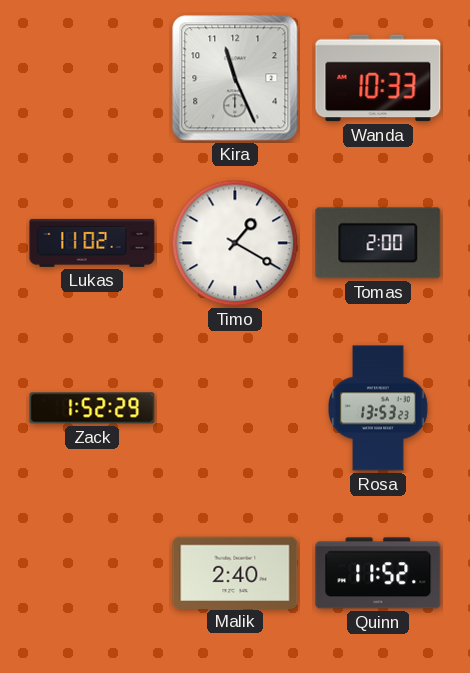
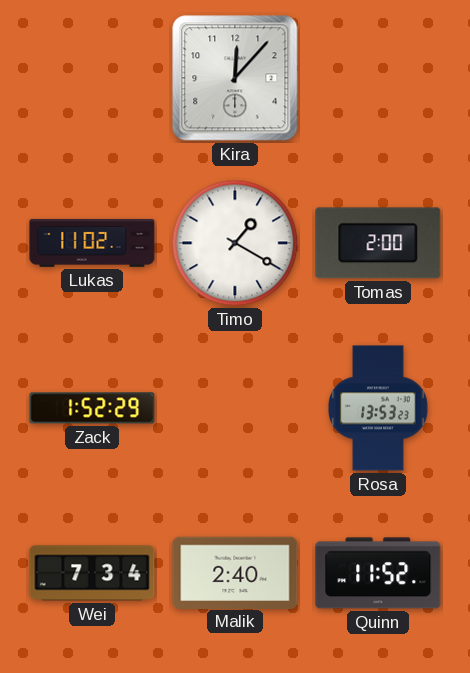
Kira: 11:26 -> 12:07 (235, 78)
Wanda: 10:33 -> none (378, 78)
Wei: none -> 7:34 (92, 573)
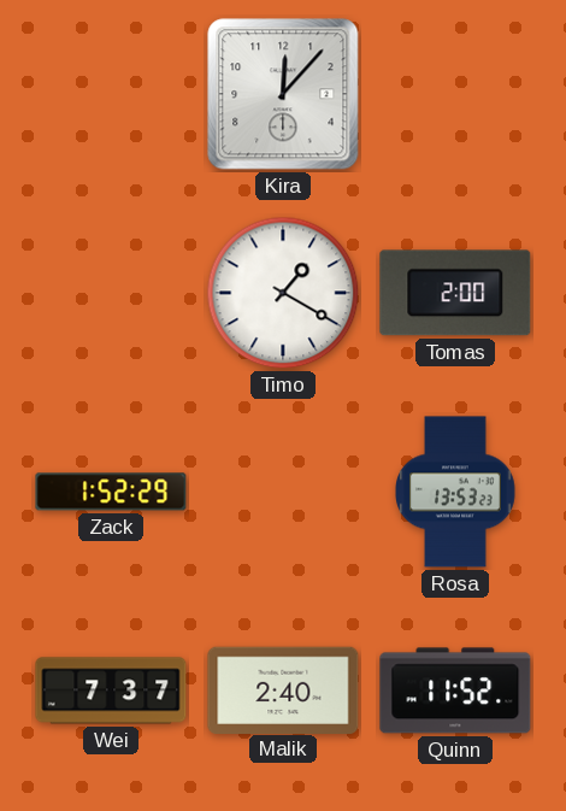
Lukas: 11:02 -> none (92, 243)
Wei: 7:34 -> 7:37 (111, 690)
